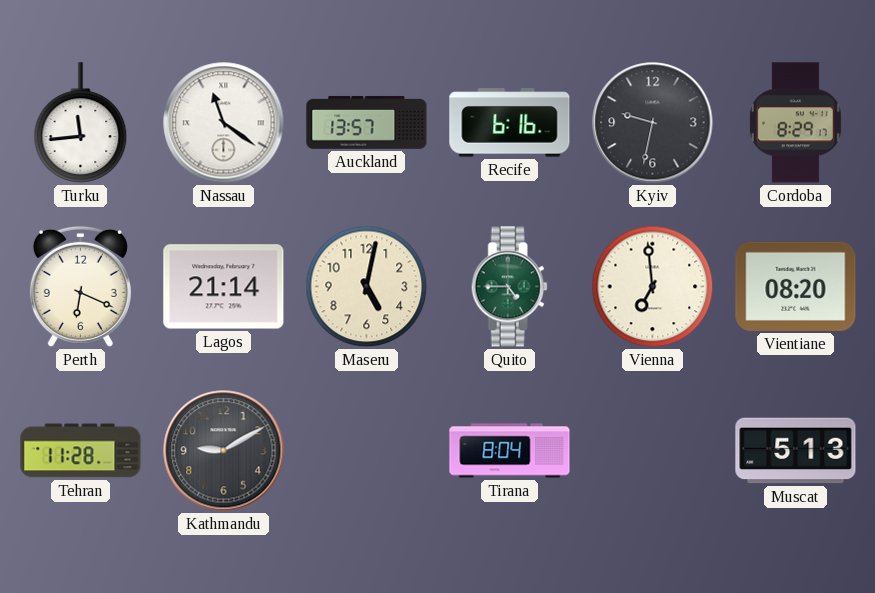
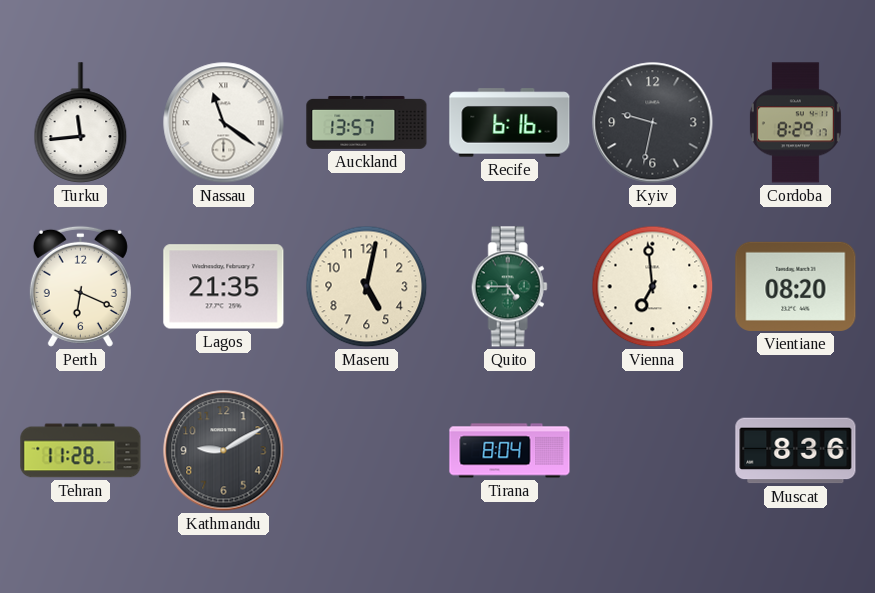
Lagos: 21:14 -> 21:35 (224, 287)
Muscat: 5:13 -> 8:36 (796, 451)
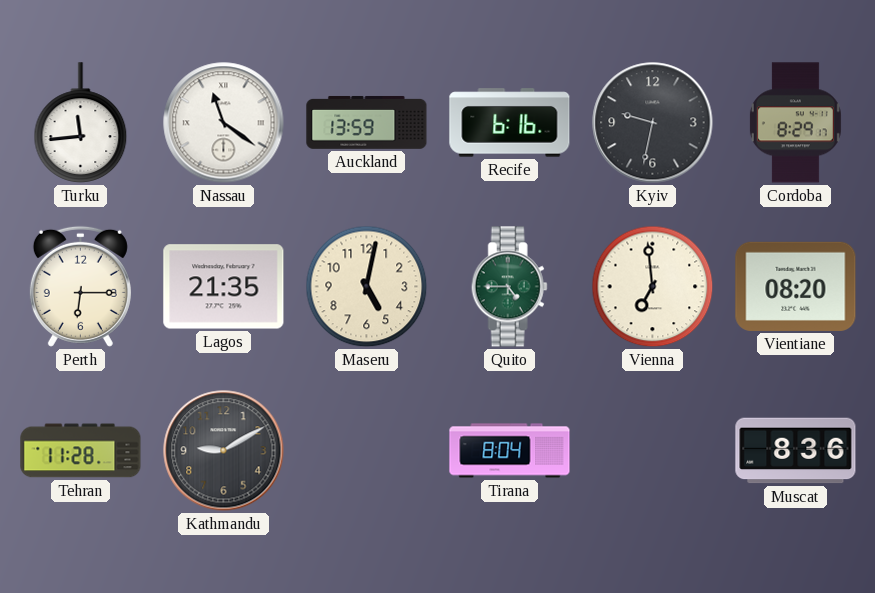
Auckland: 13:57 -> 13:59 (367, 122)
Perth: 6:19 -> 6:15 (80, 286)
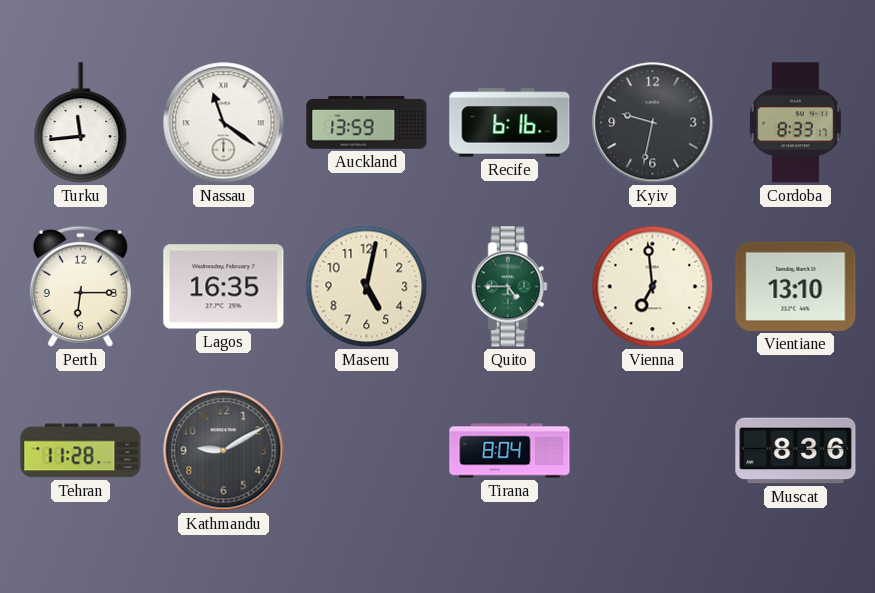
Cordoba: 8:29 -> 8:33 (795, 123)
Lagos: 21:35 -> 16:35 (224, 287)
Vientiane: 08:20 -> 13:10 (796, 286)
